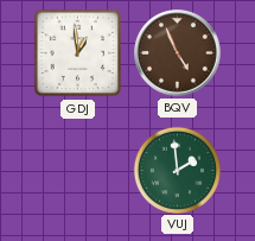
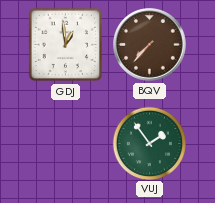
BQV: 4:56 -> 7:37 (150, 45)
VUJ: 1:59 -> 1:54 (149, 143)
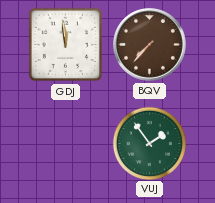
GDJ: 12:59 -> 11:59 (66, 45)
